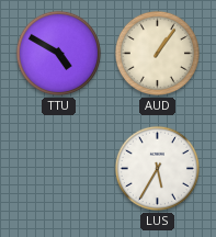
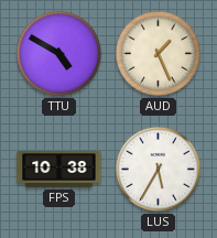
AUD: 1:06 -> 1:26 (158, 53)
FPS: none -> 10:38 (59, 170)
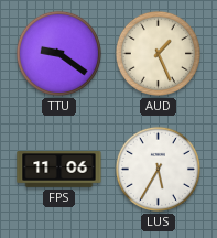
TTU: 4:50 -> 9:21 (58, 53)
FPS: 10:38 -> 11:06 (59, 170)
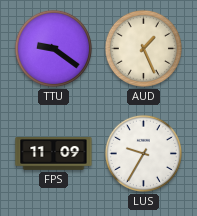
FPS: 11:06 -> 11:09 (54, 154)
LUS: 5:35 -> 9:35 (143, 153)
